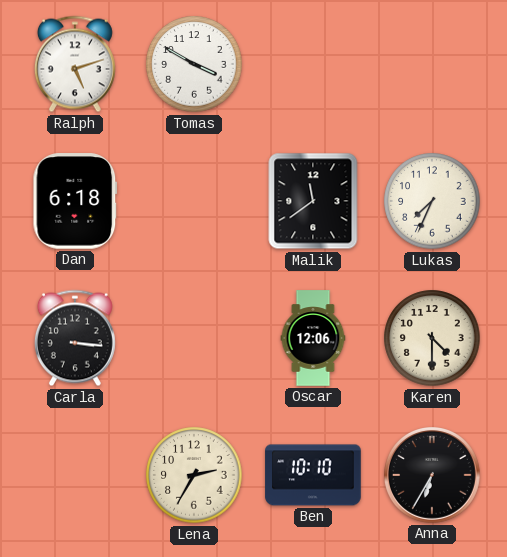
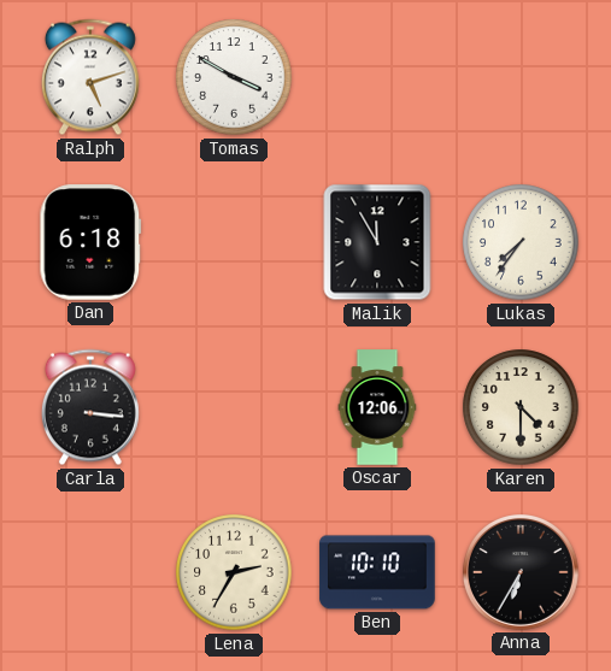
Malik: 11:39 -> 11:55 (377, 242)
Lukas: 7:34 -> 7:36 (521, 242)
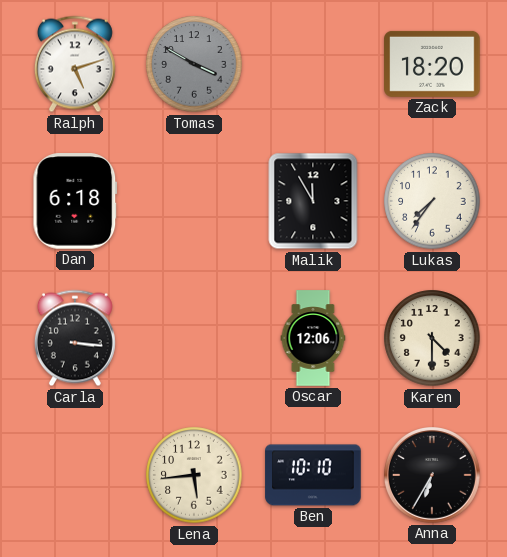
Tomas dial: white -> grey (194, 64)
Zack: none -> 18:20 (432, 64)
Lena: 2:35 -> 5:44 (194, 475)
